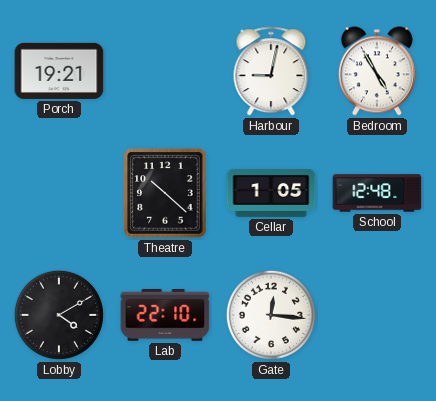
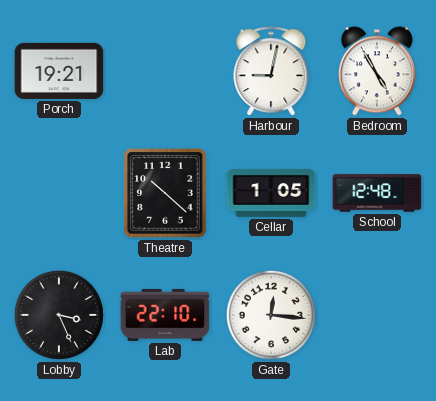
Lobby: 4:10 -> 3:26 (59, 315)
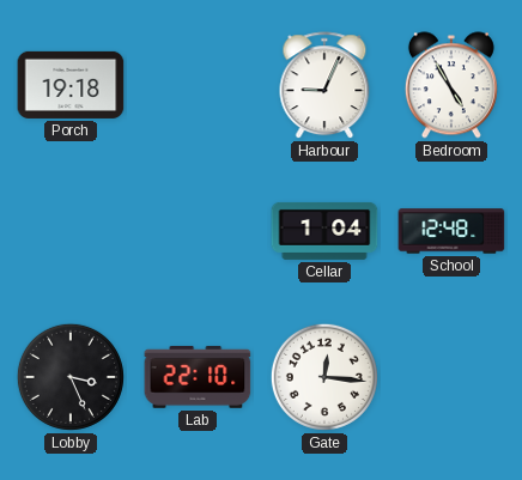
Porch: 19:21 -> 19:18 (71, 85)
Harbour: 9:02 -> 9:04 (324, 86)
Theatre: 10:22 -> none (165, 193)
Cellar: 1:05 -> 1:04 (324, 231)
